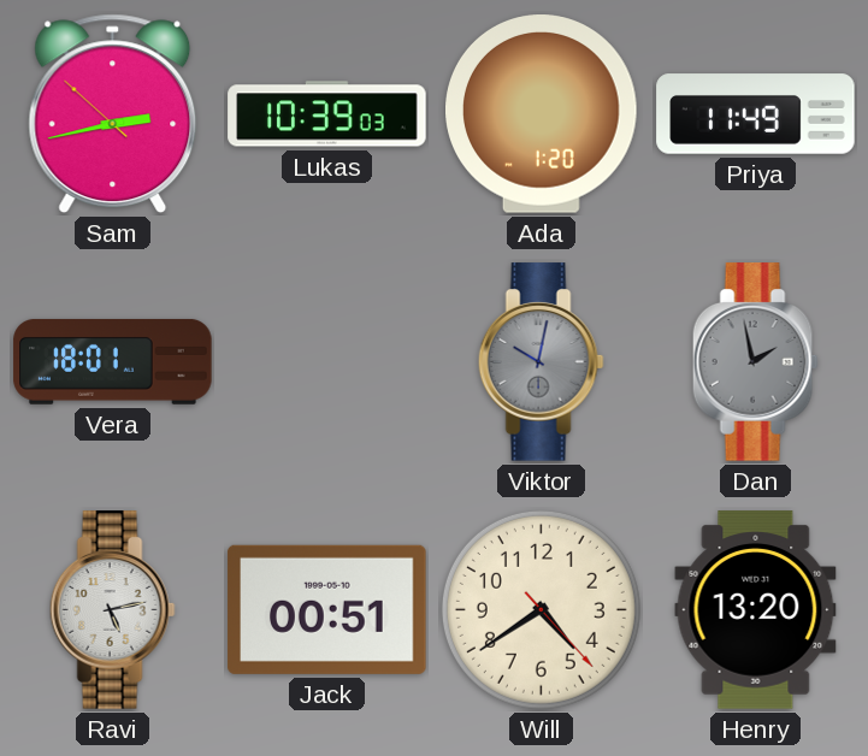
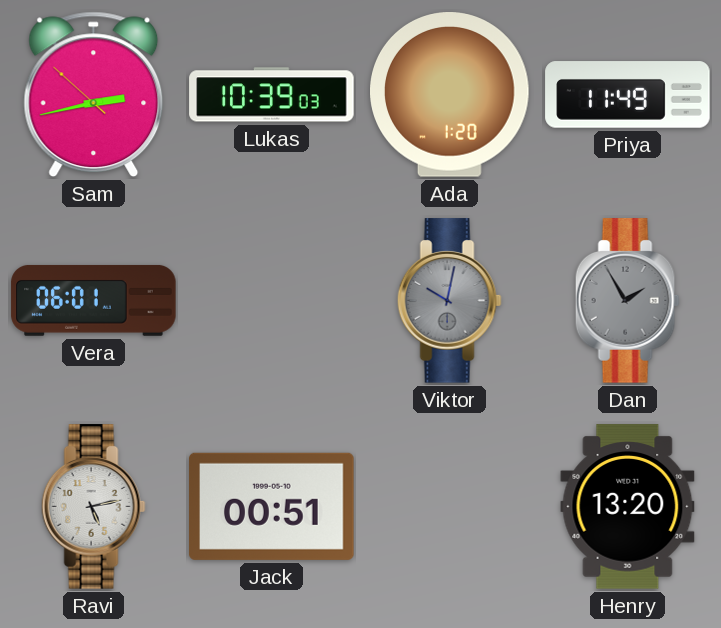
Vera: 18:01 -> 06:01 (94, 300)
Dan: 1:58 -> 1:55 (627, 301)
Will: 4:39 -> none (541, 609)
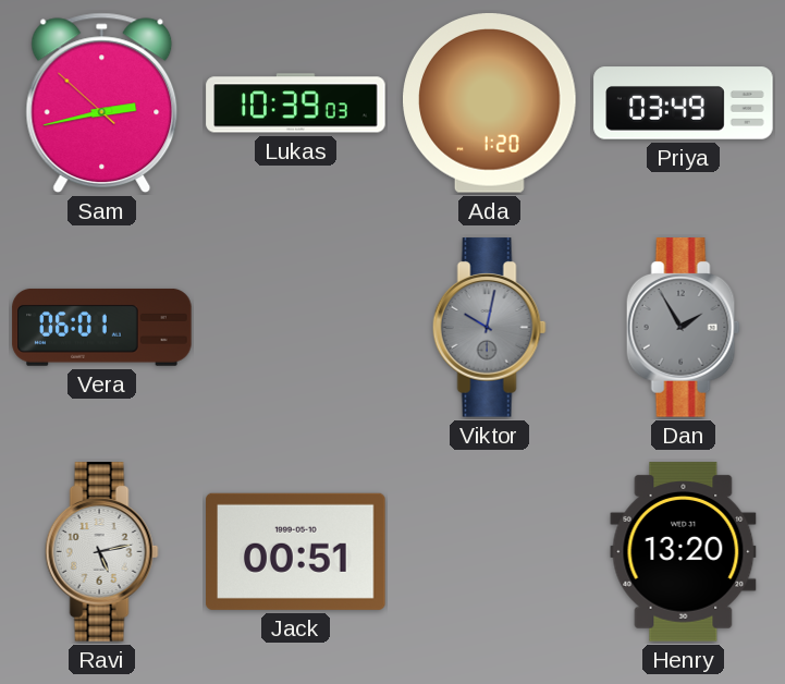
Priya: 11:49 -> 03:49 (684, 103)
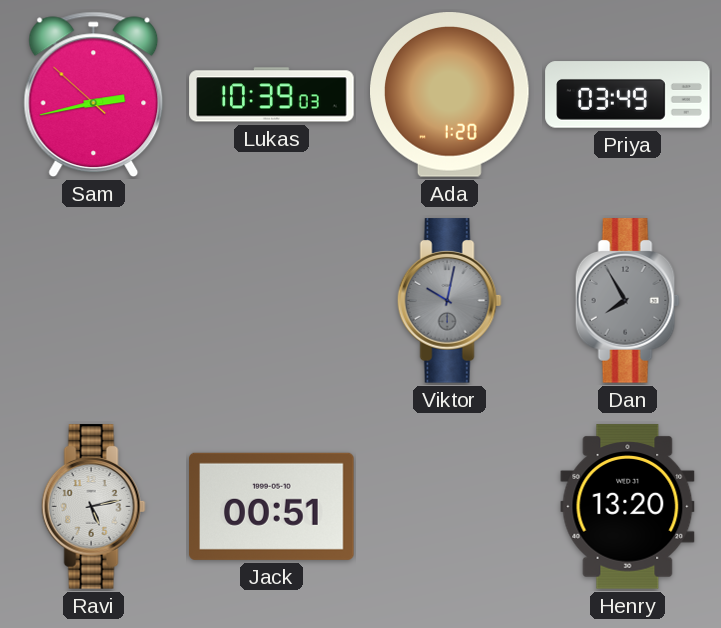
Vera: 06:01 -> none (102, 327)
Dan: 1:55 -> 7:55 (627, 301)
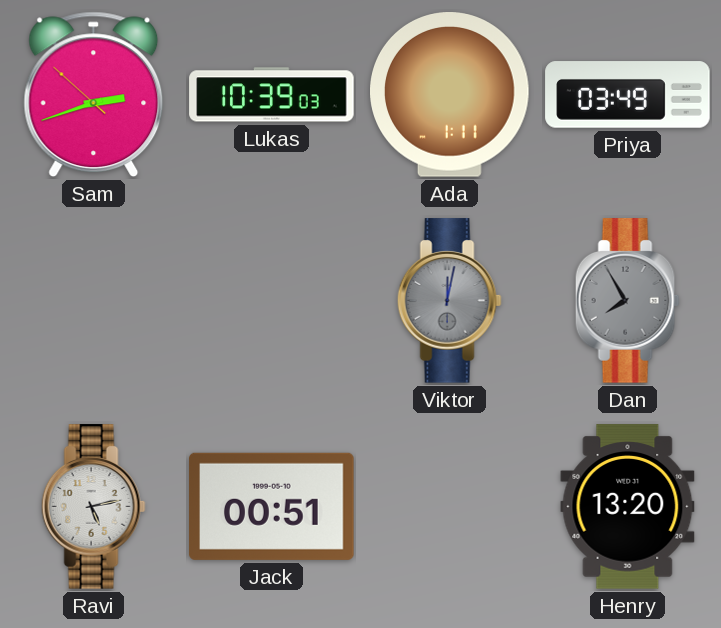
Sam: 2:42 -> 2:41 (94, 95)
Ada: 1:20 -> 1:11 (450, 95)
Viktor: 10:02 -> 12:02 (449, 301)
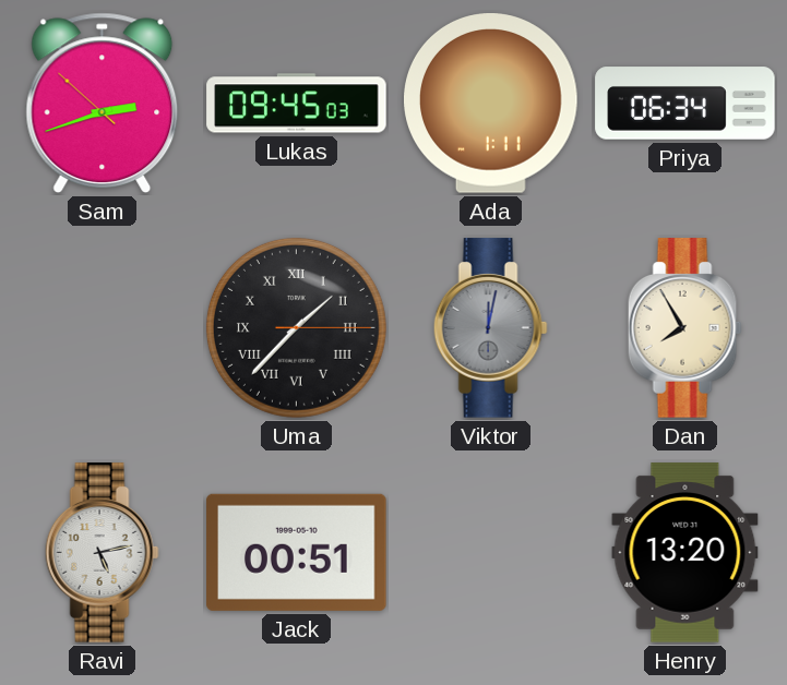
Lukas: 10:39 -> 09:45 (297, 104)
Priya: 03:49 -> 06:34 (685, 104)
Uma: none -> 1:37 (296, 327)
Dan dial: grey -> cream (684, 328)
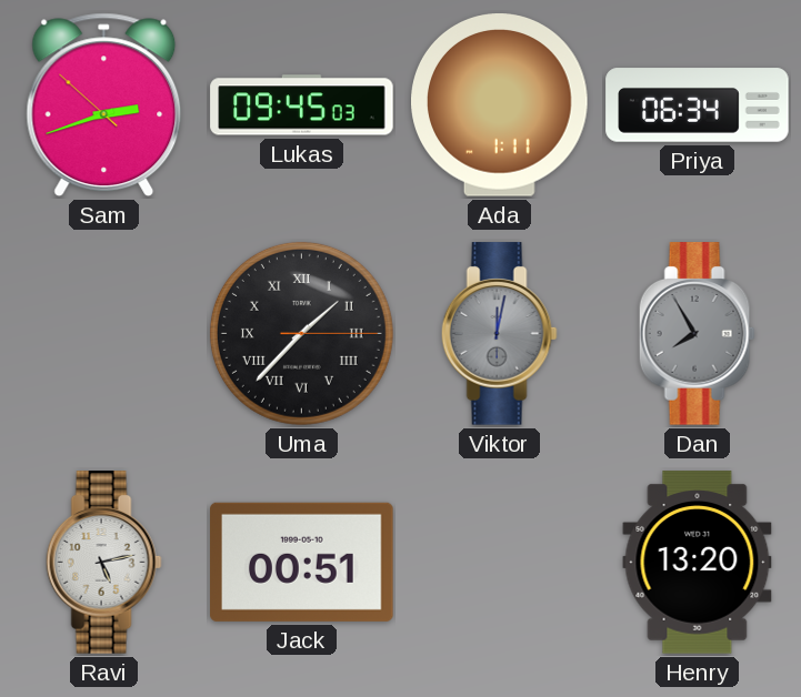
Dan dial: cream -> grey (697, 334)
